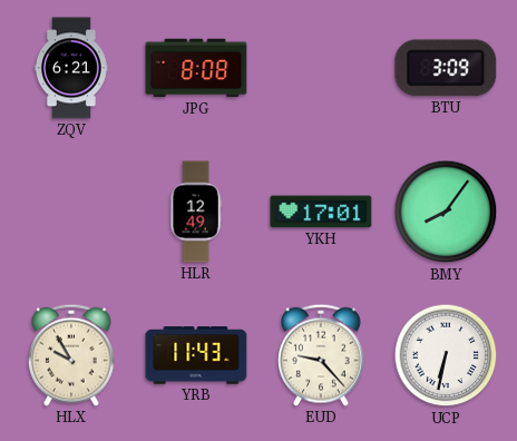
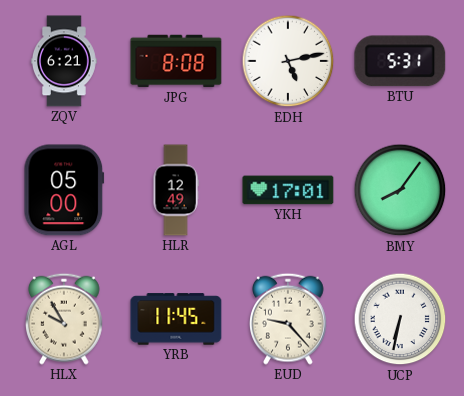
EDH: none -> 5:13 (288, 61)
BTU: 3:09 -> 5:31 (400, 61)
AGL: none -> 05:00 (64, 190)
YRB: 11:43 -> 11:45 (176, 319)
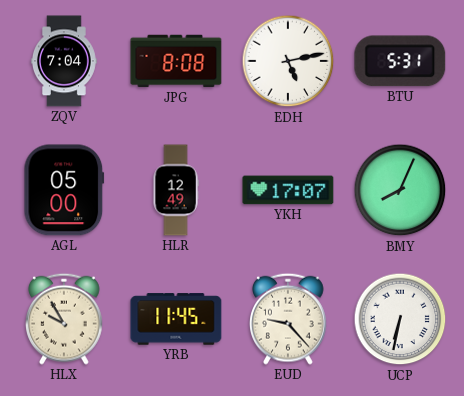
ZQV: 6:21 -> 7:04 (64, 61)
YKH: 17:01 -> 17:07 (288, 190)
BMY: 8:06 -> 8:04 (400, 190)
